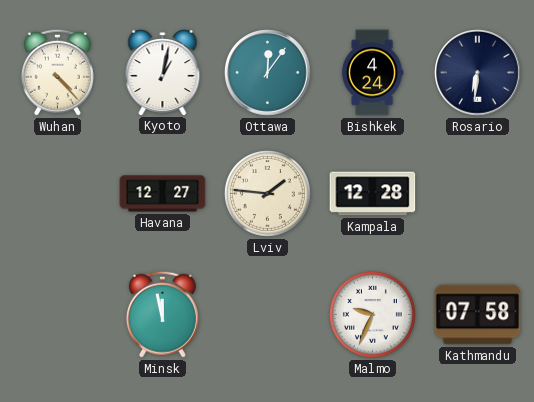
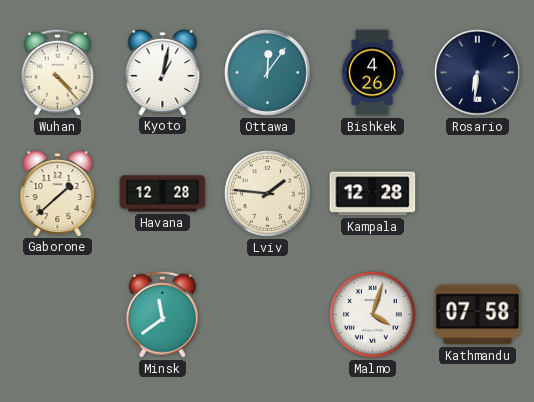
Bishkek: 4:24 -> 4:26 (372, 73)
Gaborone: none -> 1:38 (58, 194)
Havana: 12:27 -> 12:28 (163, 194)
Minsk: 11:58 -> 11:39 (162, 314)
Malmo: 9:34 -> 4:03 (372, 314)
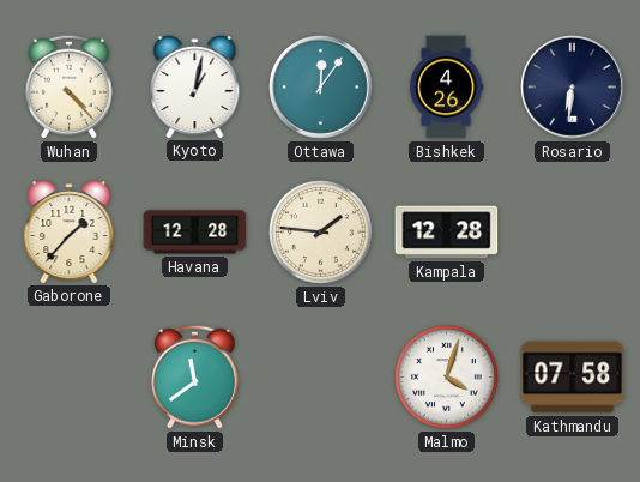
Gaborone: 1:38 -> 1:37 (70, 233)
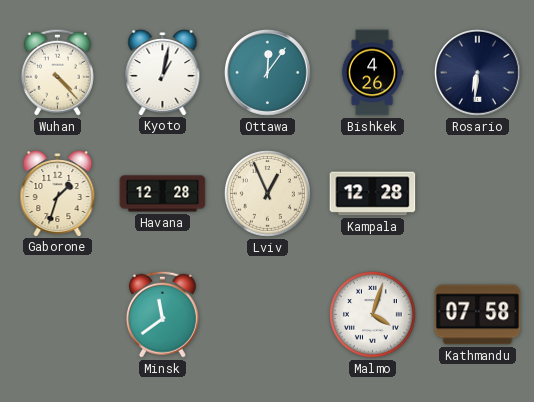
Gaborone: 1:37 -> 1:33 (58, 194)
Lviv: 1:46 -> 12:56 (267, 193)
